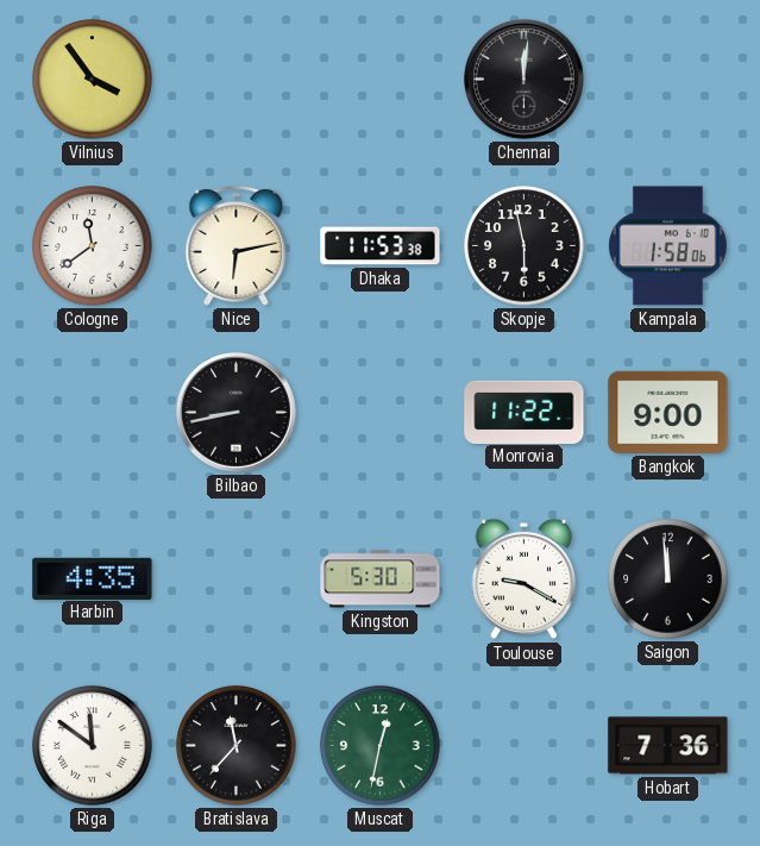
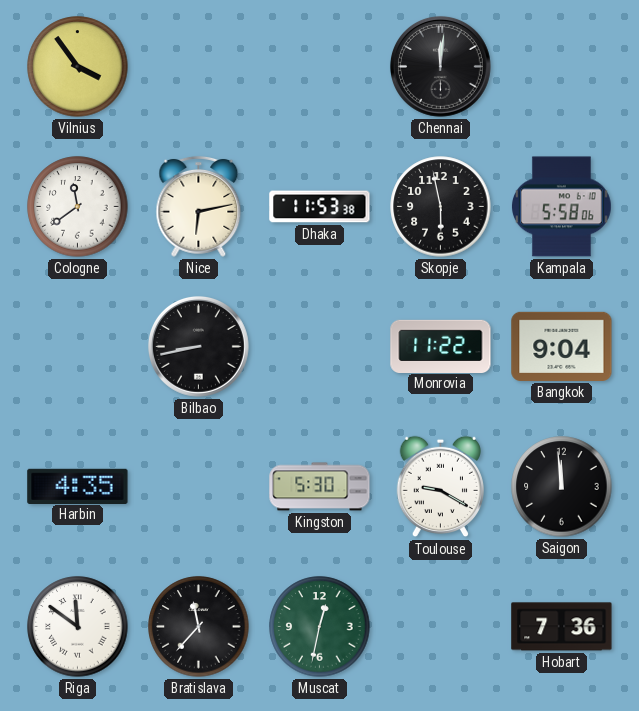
Kampala: 1:58 -> 5:58 (561, 207)
Bangkok: 9:00 -> 9:04 (562, 346)
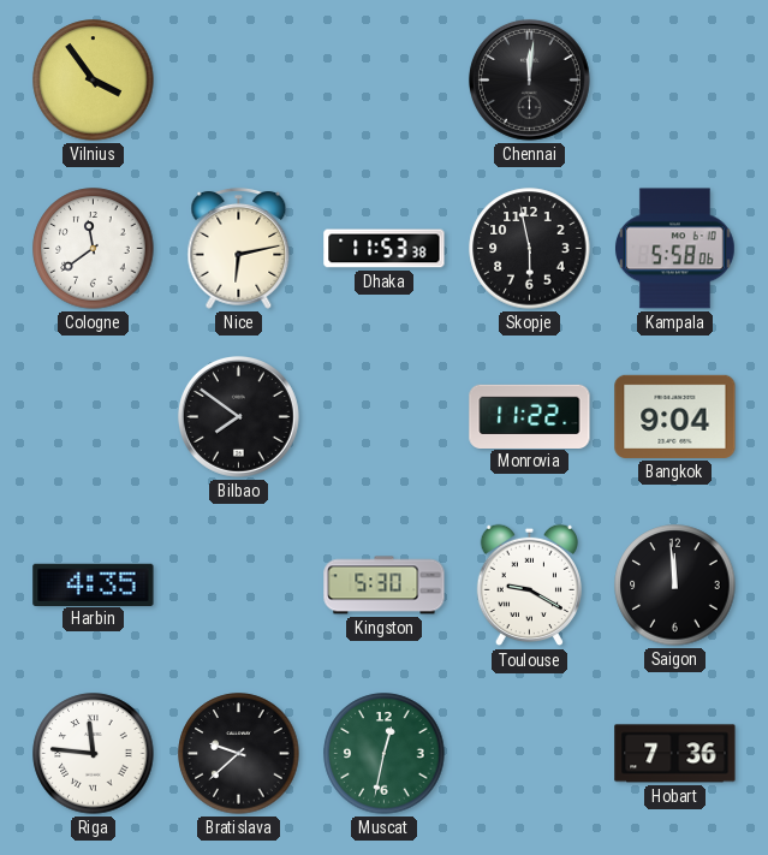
Bilbao: 8:43 -> 7:51 (239, 417)
Riga: 11:51 -> 11:46 (94, 754)
Bratislava: 11:37 -> 9:38 (239, 754)
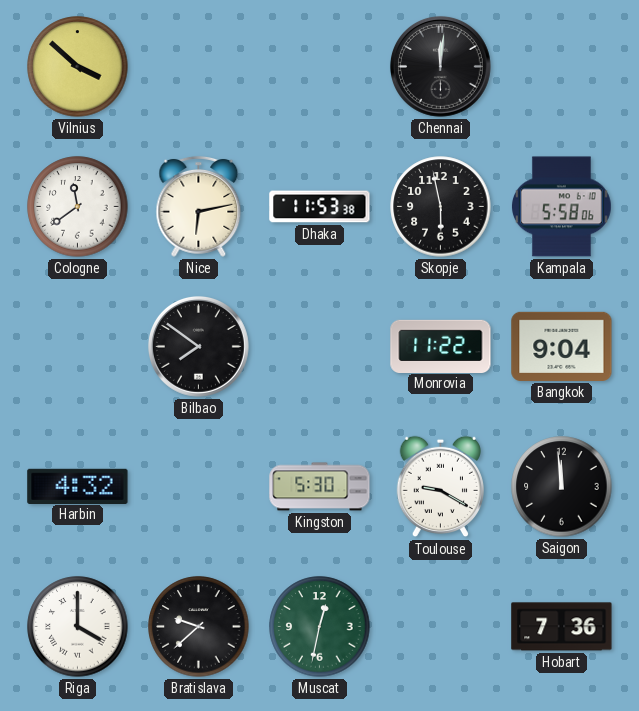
Vilnius: 3:54 -> 3:52 (78, 67)
Harbin: 4:35 -> 4:32 (78, 486)
Riga: 11:46 -> 4:00 (78, 627)
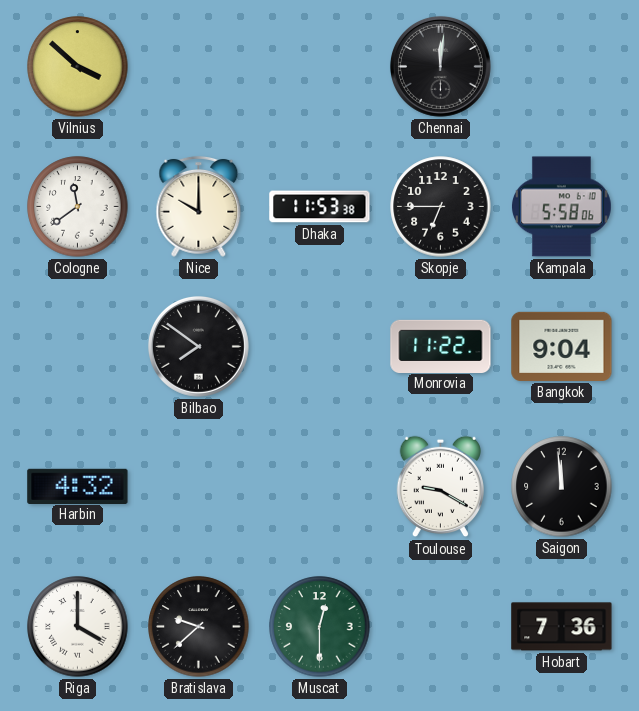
Nice: 6:13 -> 10:00 (199, 206)
Skopje: 5:58 -> 6:45 (441, 207)
Kingston: 5:30 -> none (320, 487)
Muscat: 12:32 -> 12:30 (320, 627)
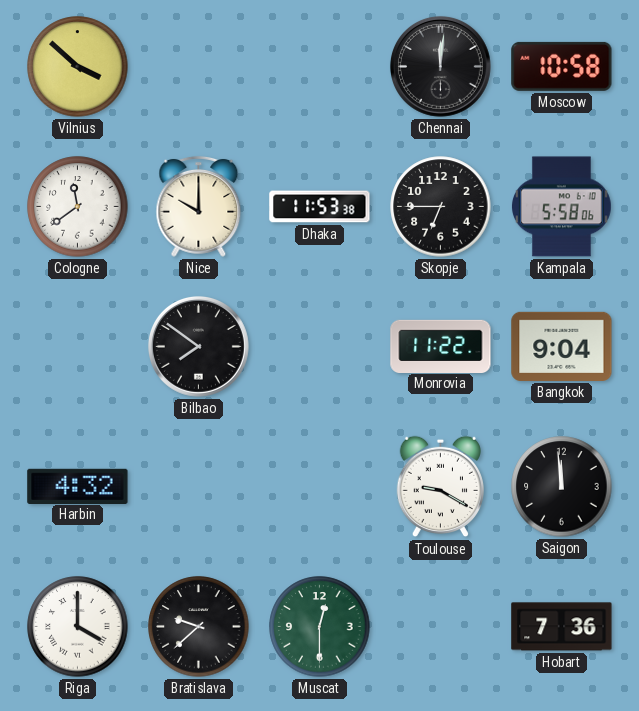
Moscow: none -> 10:58 (562, 66)
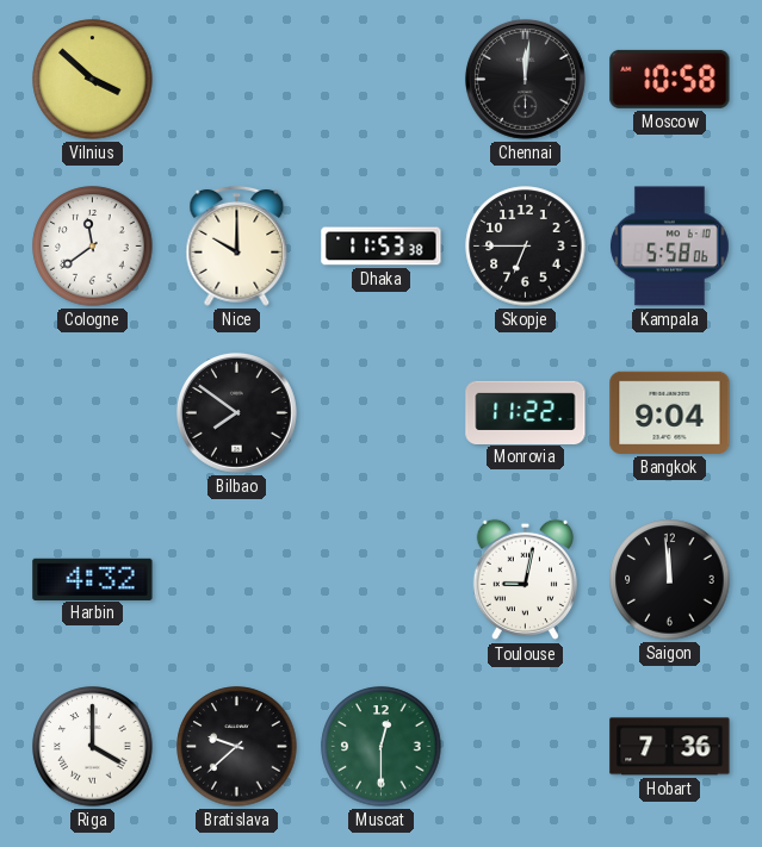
Toulouse: 9:20 -> 9:02 (525, 580)
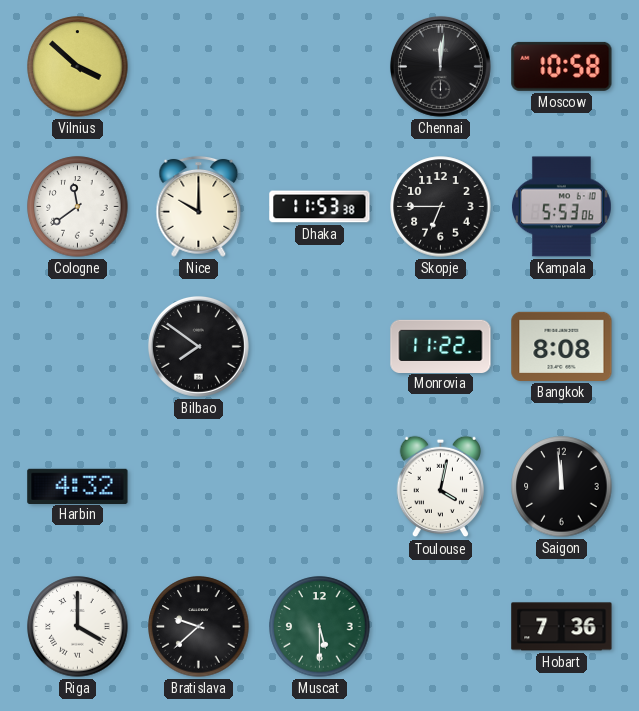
Kampala: 5:58 -> 5:53 (561, 207)
Bangkok: 9:04 -> 8:08 (562, 346)
Toulouse: 9:02 -> 4:02 (440, 487)
Muscat: 12:30 -> 5:30 (320, 627)
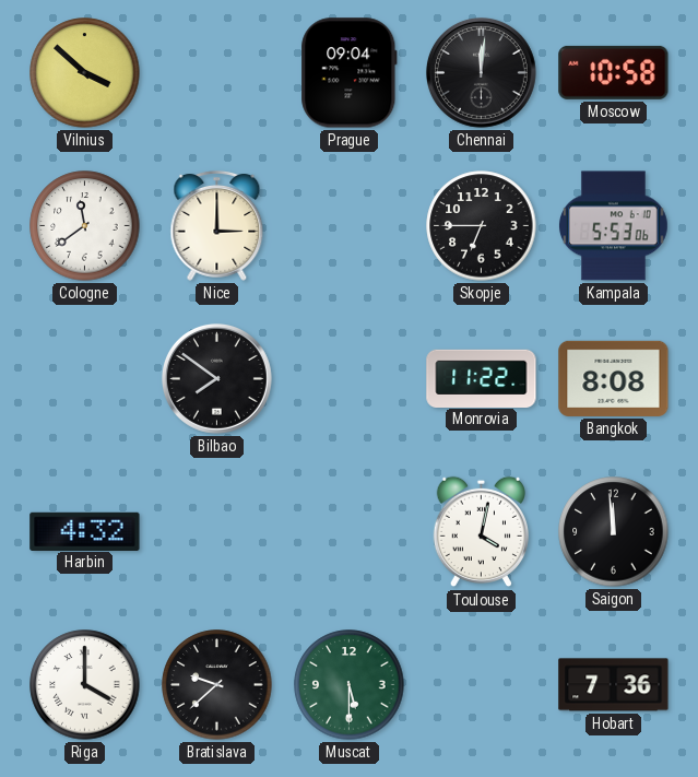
Prague: none -> 09:04 (350, 73)
Nice: 10:00 -> 3:00 (217, 225)
Dhaka: 11:53 -> none (320, 207)
